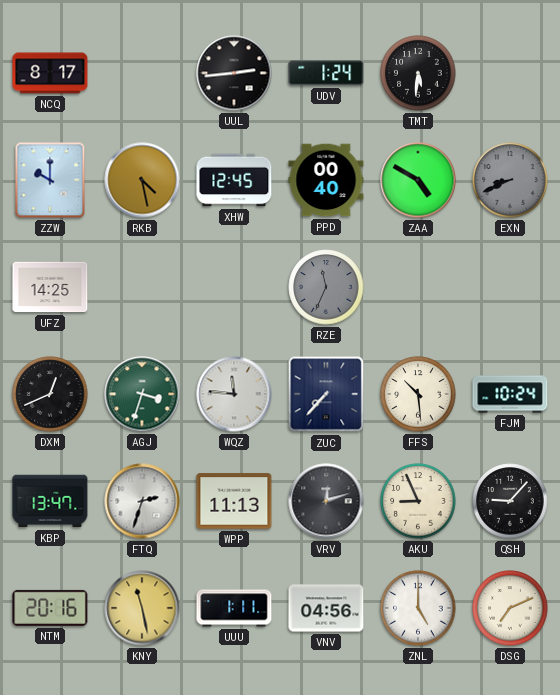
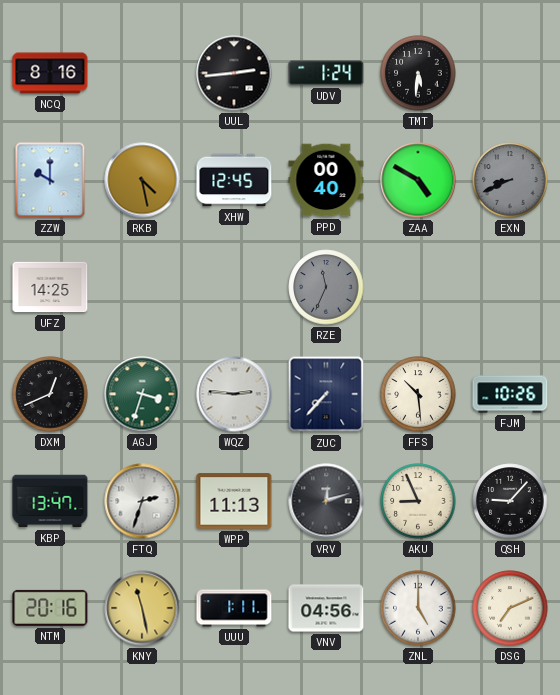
NCQ: 8:17 -> 8:16 (50, 73)
WQZ: 11:46 -> 2:46 (234, 394)
FJM: 10:24 -> 10:26 (510, 394)
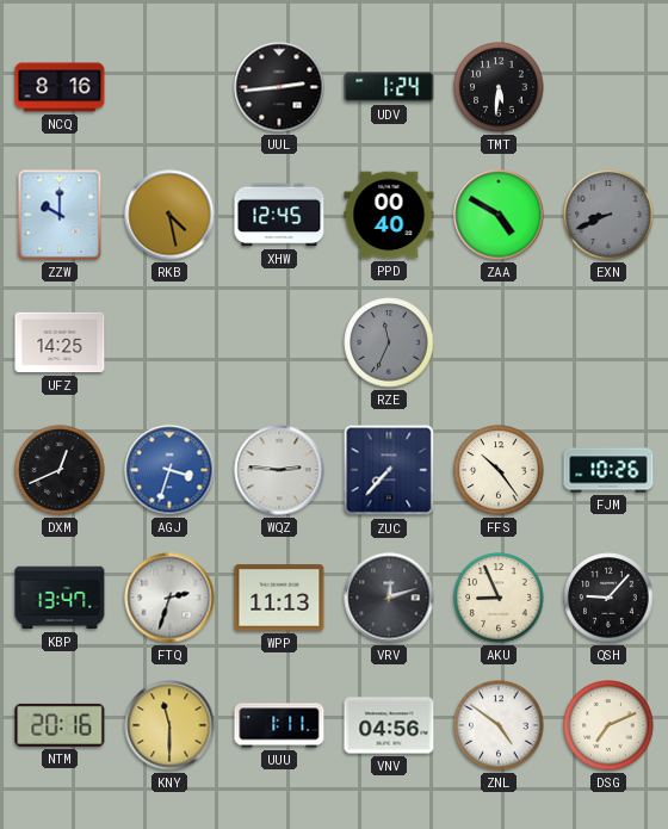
AGJ dial: green -> blue (169, 470)
FFS: 10:29 -> 10:24 (499, 470)
KNY: 11:28 -> 11:30 (169, 725)
ZNL: 5:00 -> 4:51 (499, 725)
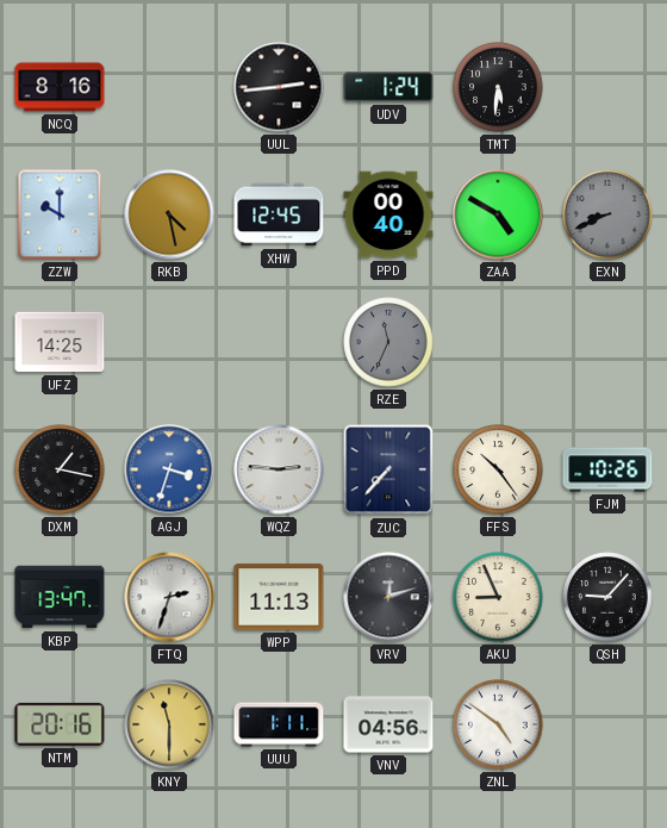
DXM: 12:41 -> 1:17 (60, 469)
DSG: 7:11 -> none (608, 725)
